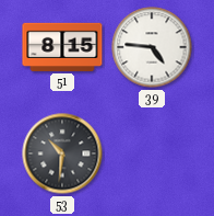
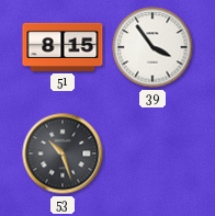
39: 4:46 -> 3:54 (152, 47)
53: 10:31 -> 10:27 (63, 154)
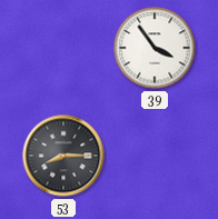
51: 8:15 -> none (63, 47)
53: 10:27 -> 8:15 (63, 156)
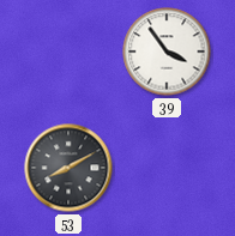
53: 8:15 -> 8:10 (68, 168)
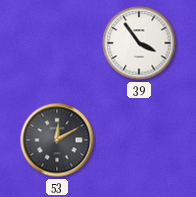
53: 8:10 -> 12:10 (57, 140)
